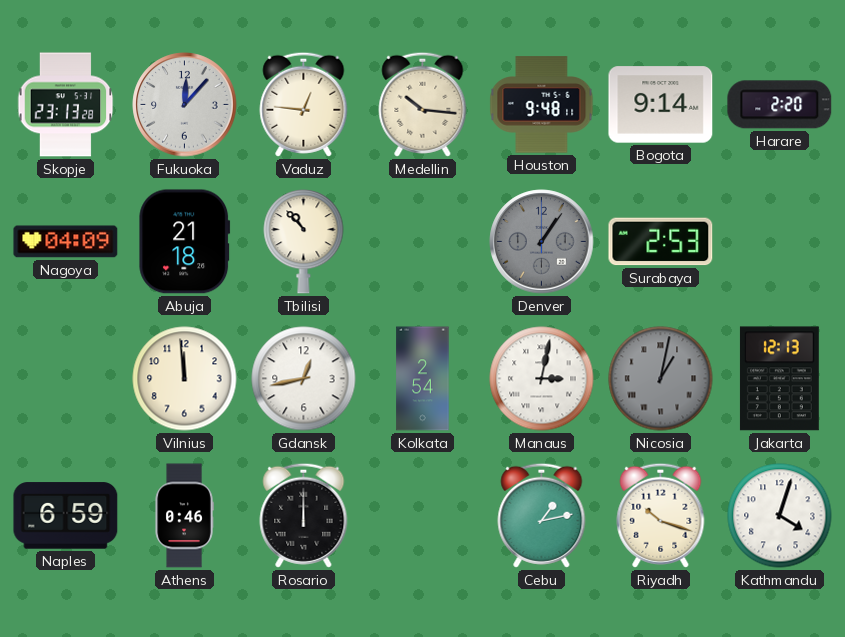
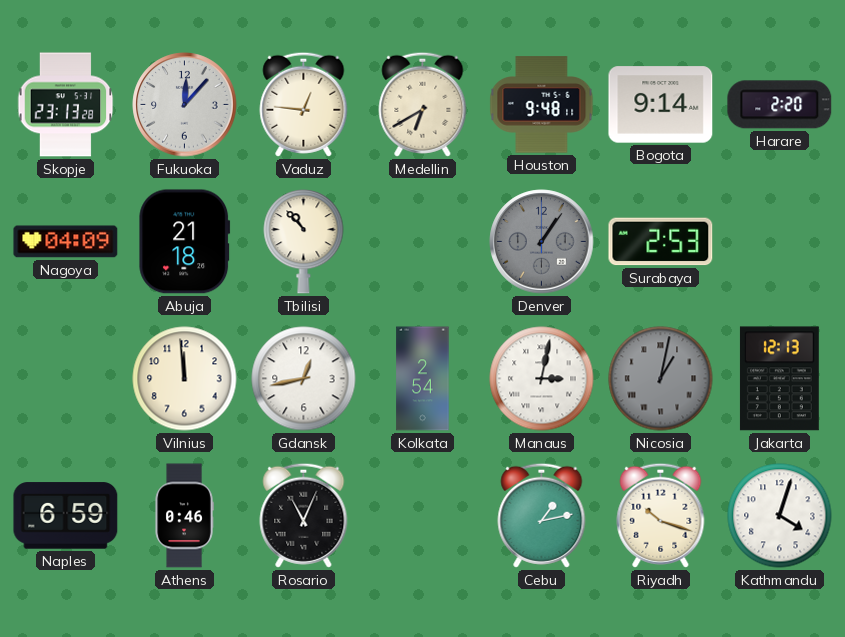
Medellin: 10:16 -> 6:40 (423, 104)
Rosario: 12:00 -> 11:04 (304, 515)
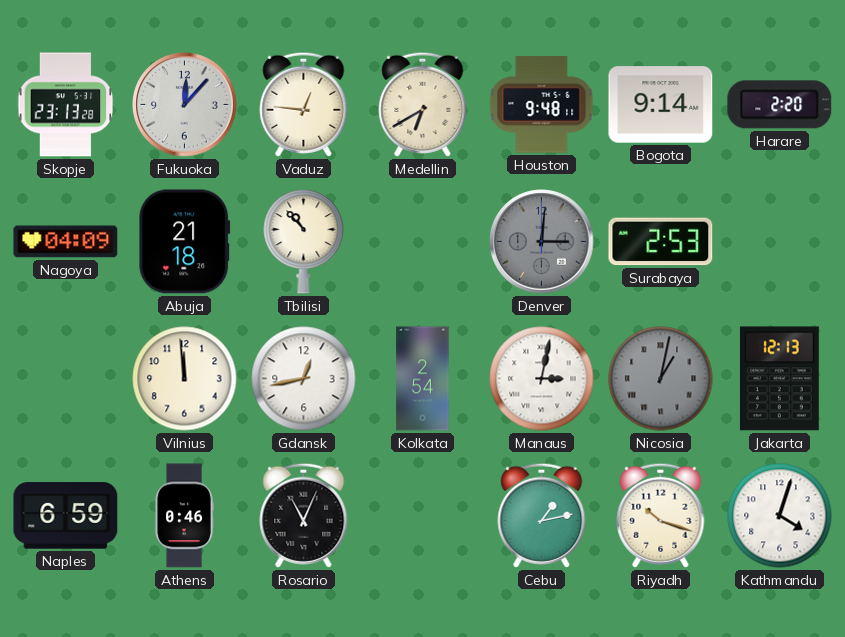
Denver: 1:06 -> 3:01 (542, 242)
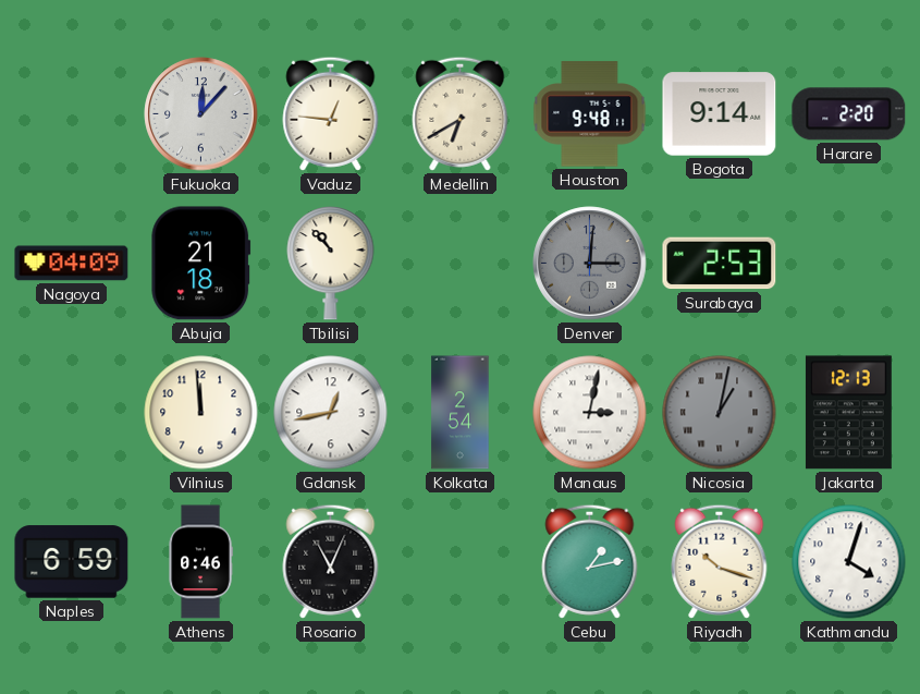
Skopje: 23:13 -> none (66, 105)
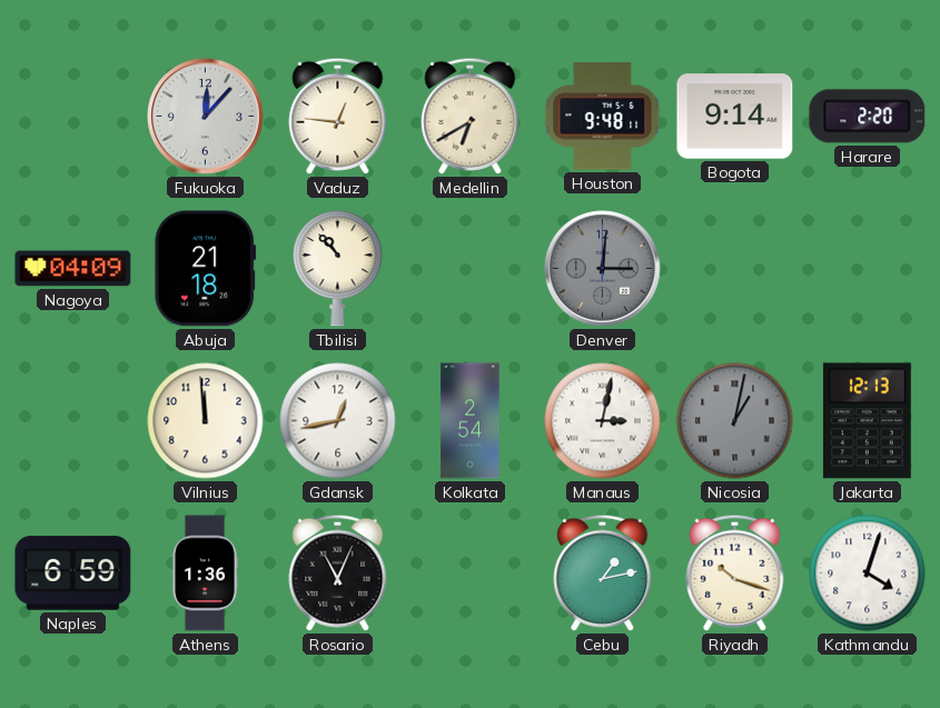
Surabaya: 2:53 -> none (720, 264)
Athens: 0:46 -> 1:36 (205, 574)
